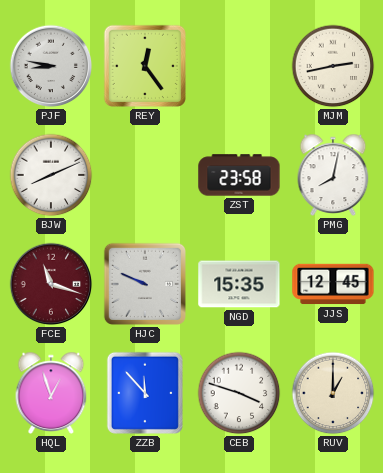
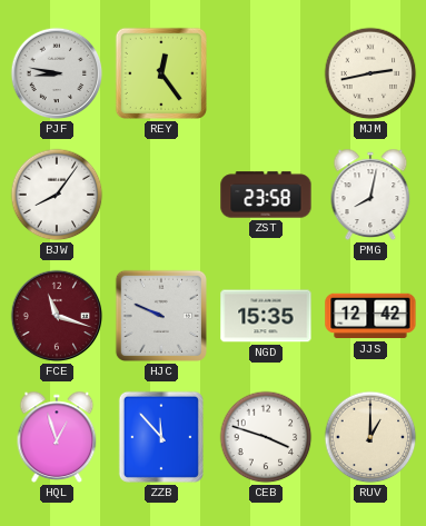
BJW: 8:11 -> 8:06 (57, 195)
JJS: 12:45 -> 12:42 (370, 316)
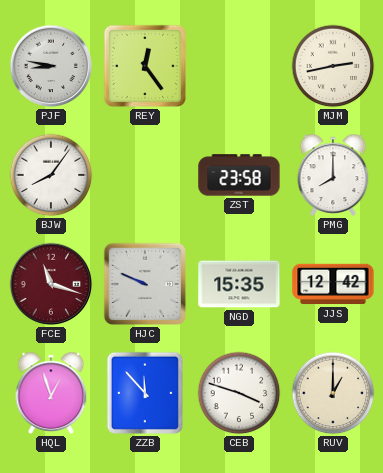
PMG: 8:02 -> 8:00 (333, 175)
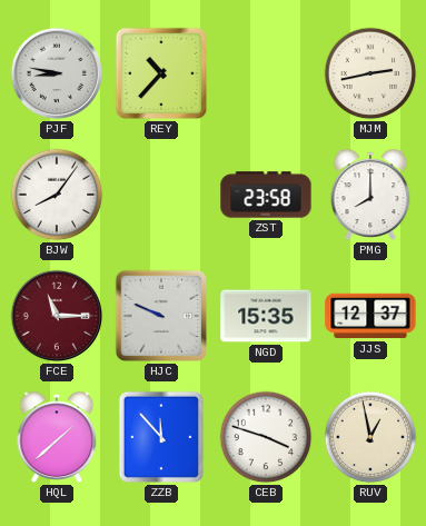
REY: 12:24 -> 10:37 (161, 73)
FCE: 11:18 -> 11:15 (57, 316)
JJS: 12:42 -> 12:37 (370, 316)
HQL: 12:57 -> 1:38 (57, 437)
RUV: 1:00 -> 12:58 (370, 437)
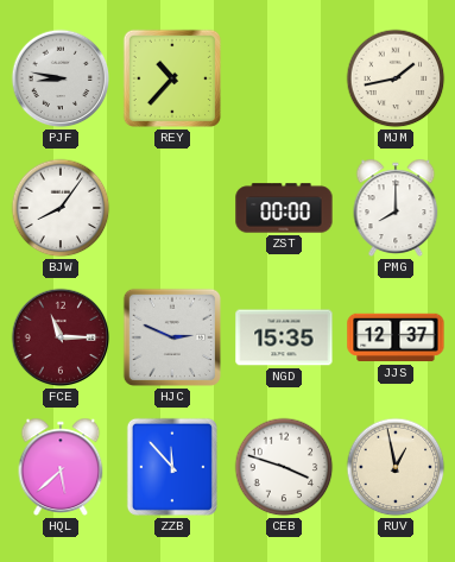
MJM: 2:43 -> 1:43 (396, 78)
ZST: 23:58 -> 00:00 (284, 208)
HJC: 9:49 -> 2:49 (172, 337)
HQL: 1:38 -> 5:38 (61, 467)
